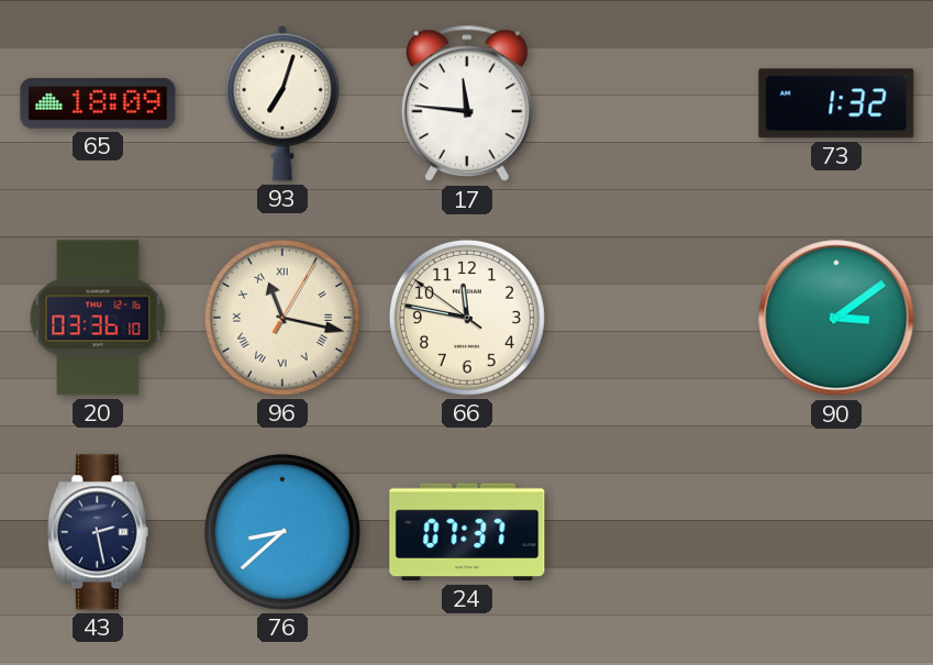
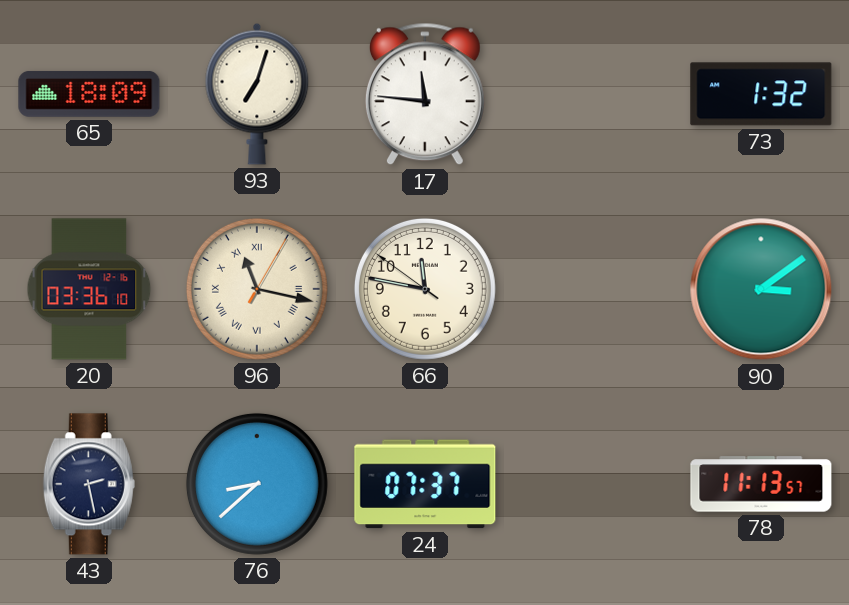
78: none -> 11:13 (761, 484)
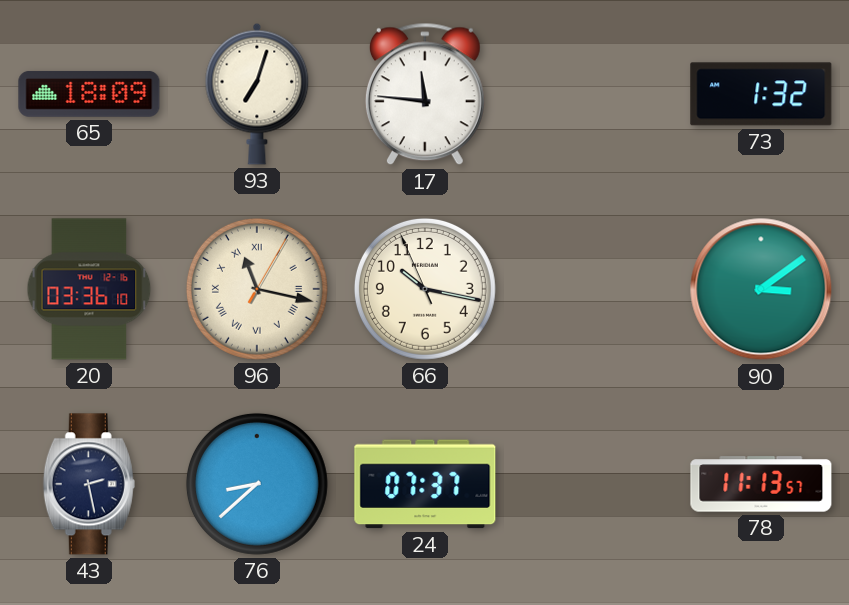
66: 11:46 -> 10:16 (425, 289)
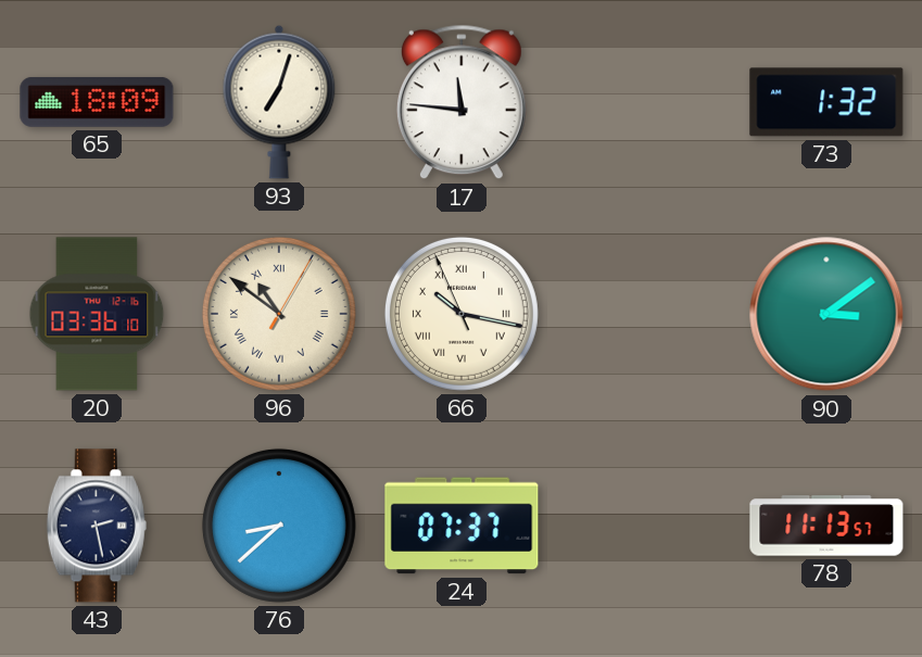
96: 11:17 -> 10:51 (279, 314)
66 numerals: Arabic -> Roman (462, 314)
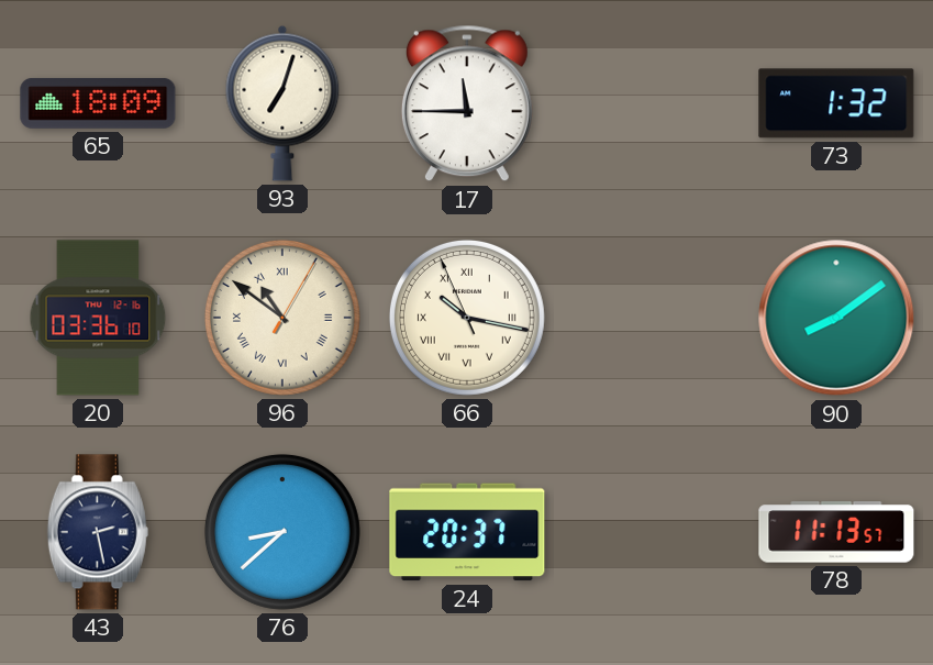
17: 11:46 -> 11:45 (467, 103)
90: 3:09 -> 8:09 (836, 318)
24: 07:37 -> 20:37 (467, 532)
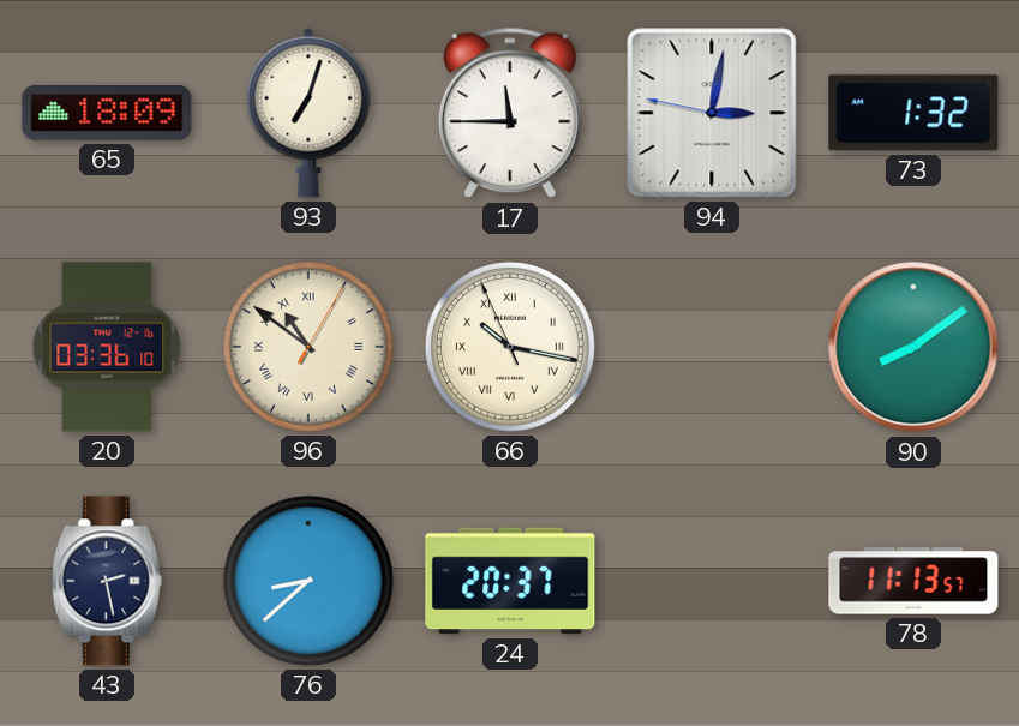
94: none -> 3:01 (712, 113)
